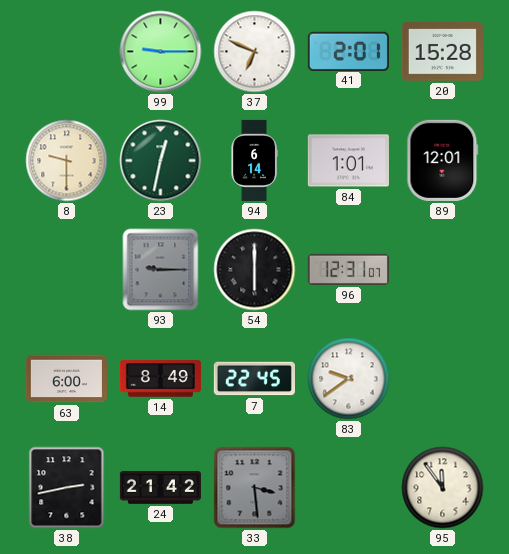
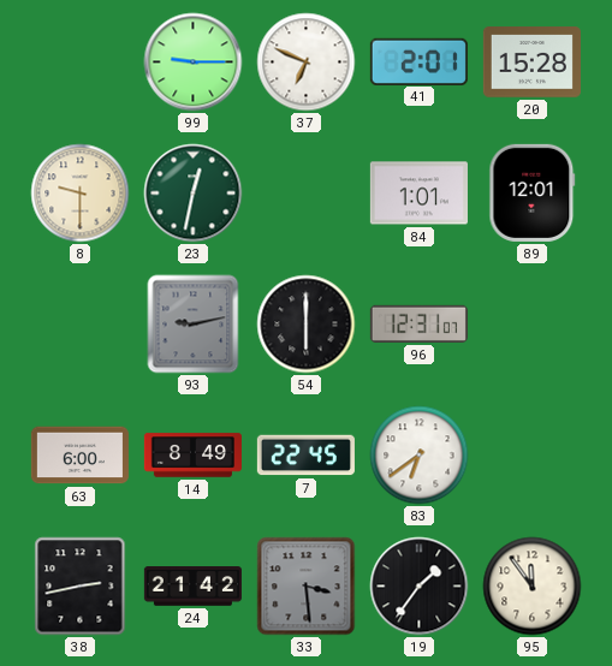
94: 6:14 -> none (254, 160)
93: 9:15 -> 9:13 (194, 325)
83: 9:39 -> 6:39 (420, 456)
19: none -> 1:36 (420, 587)
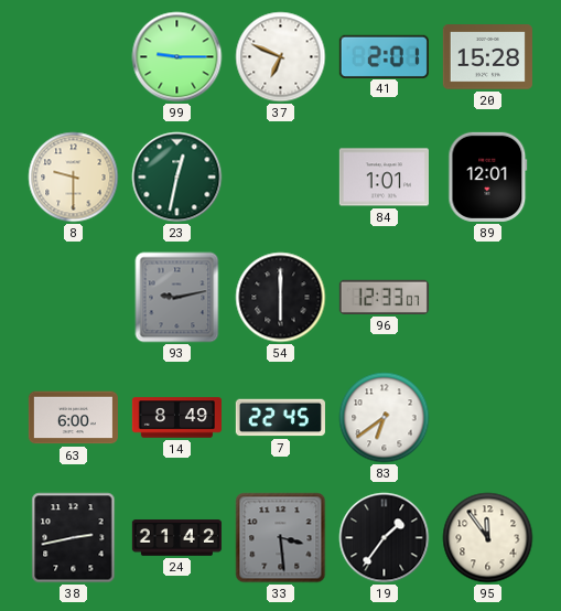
96: 12:31 -> 12:33 (384, 297)
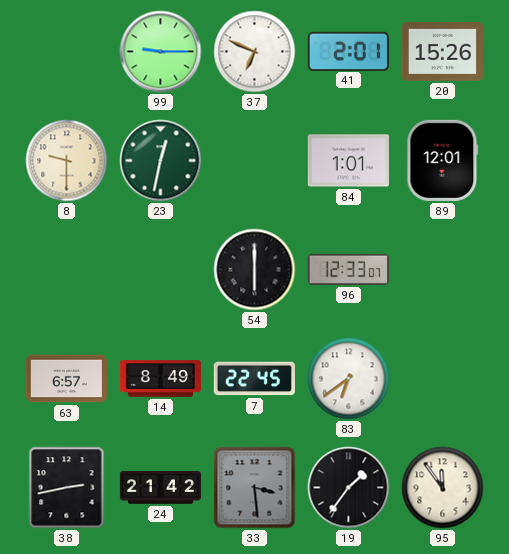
20: 15:28 -> 15:26 (442, 52)
93: 9:13 -> none (177, 298)
63: 6:00 -> 6:57 (66, 379)
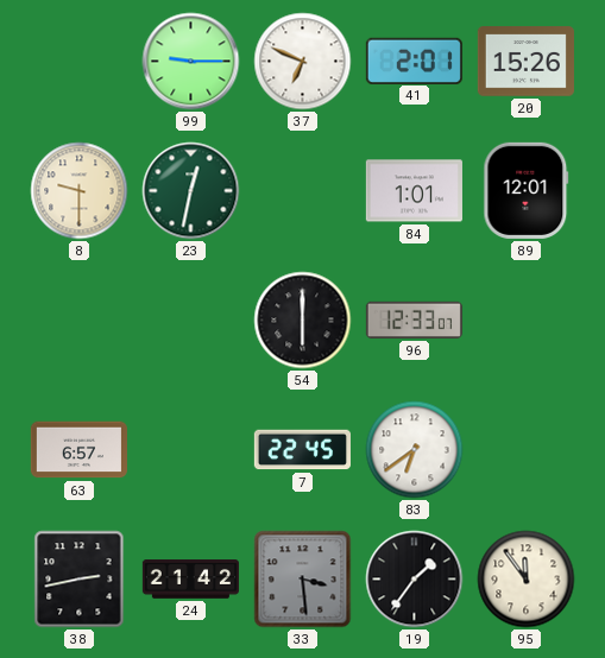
14: 8:49 -> none (160, 379)
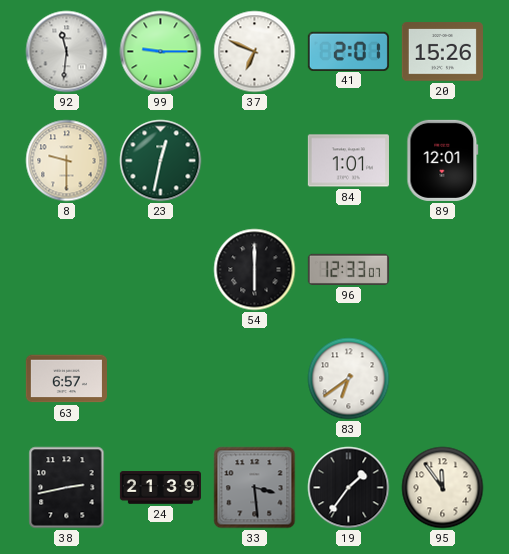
92: none -> 11:31 (67, 52)
7: 22:45 -> none (302, 450)
24: 21:42 -> 21:39 (160, 488)
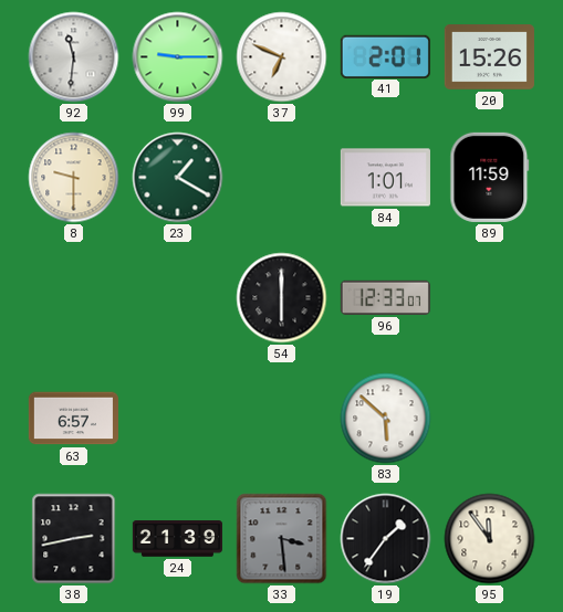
23: 12:32 -> 1:20 (178, 178)
89: 12:01 -> 11:59 (490, 177)
83: 6:39 -> 5:52 (386, 419)
